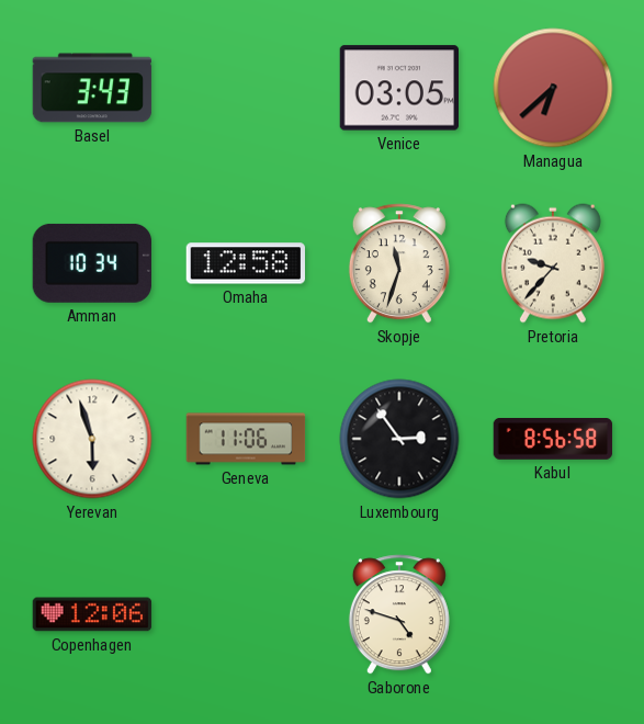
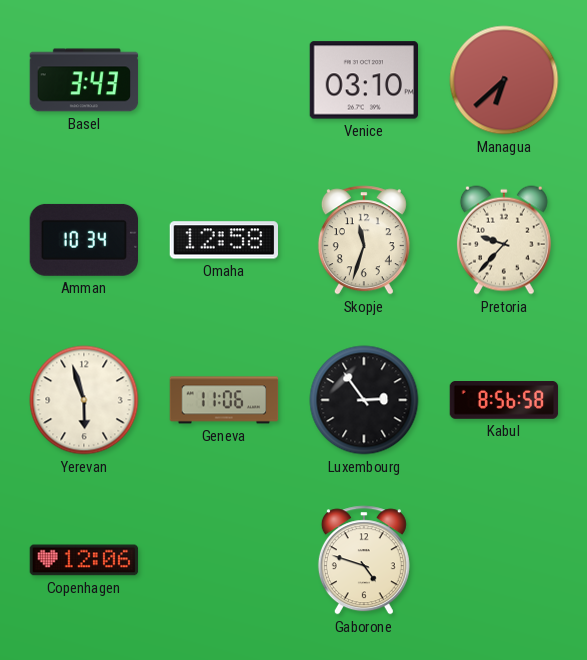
Venice: 03:05 -> 03:10 (364, 80)
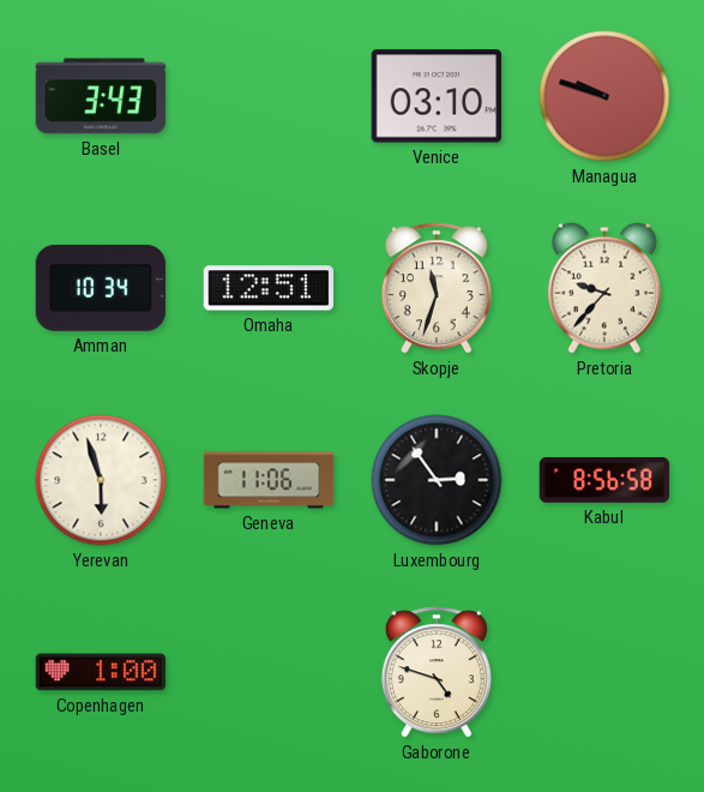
Managua: 6:38 -> 9:48 (604, 96)
Omaha: 12:58 -> 12:51 (269, 288)
Copenhagen: 12:06 -> 1:00 (101, 672)
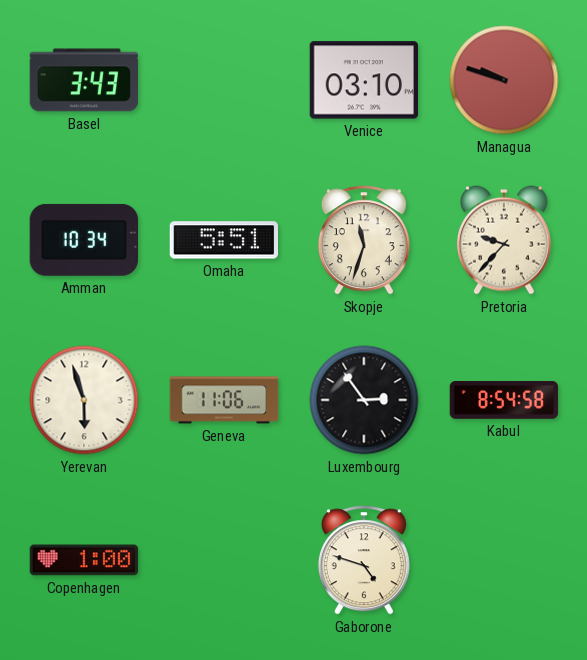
Omaha: 12:51 -> 5:51 (224, 240)
Kabul: 8:56 -> 8:54 (504, 401)
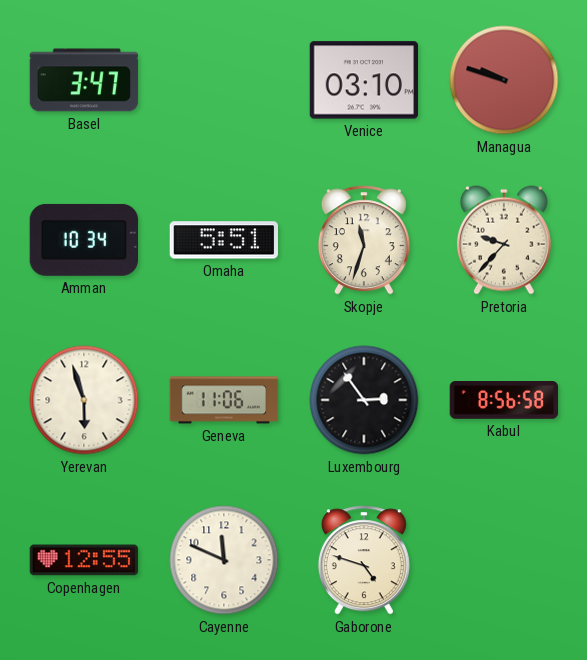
Basel: 3:43 -> 3:47 (84, 80)
Kabul: 8:54 -> 8:56 (504, 401)
Copenhagen: 1:00 -> 12:55 (84, 560)
Cayenne: none -> 11:49 (224, 560)
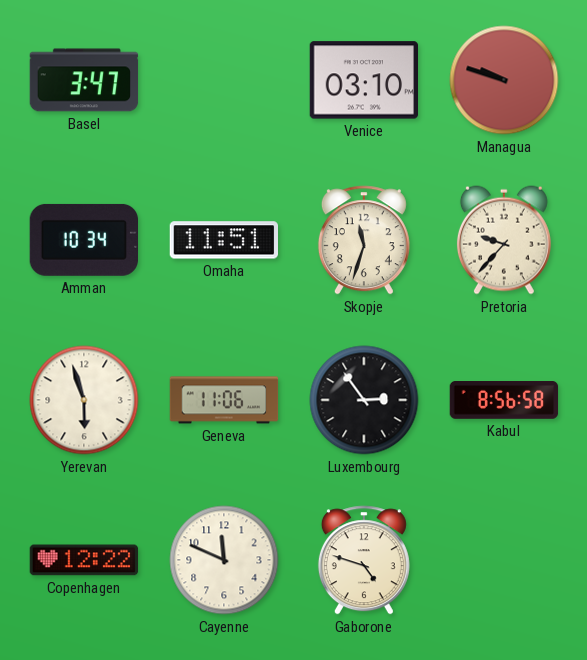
Omaha: 5:51 -> 11:51 (224, 240)
Copenhagen: 12:55 -> 12:22 (84, 560)
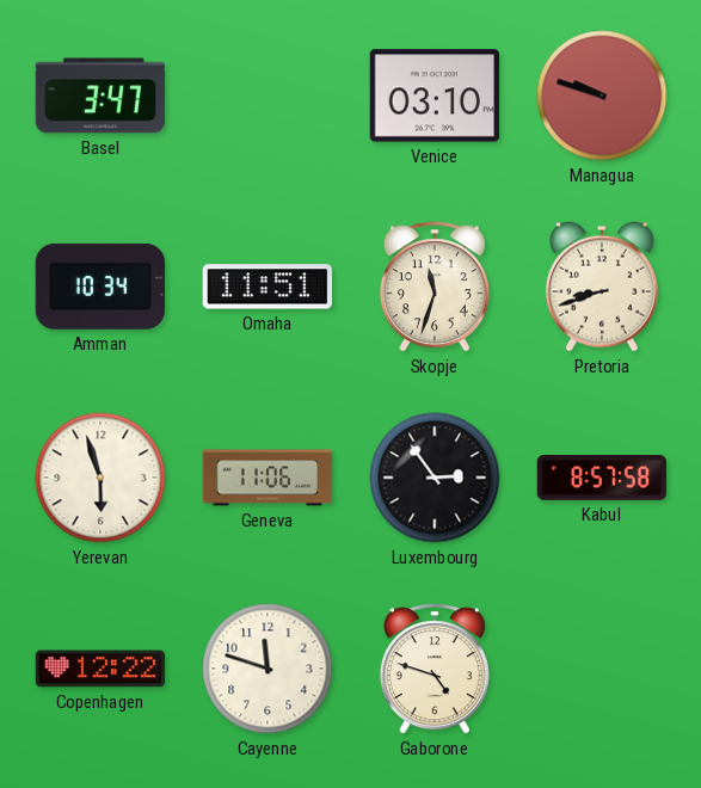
Pretoria: 9:37 -> 8:42 (602, 287)
Kabul: 8:56 -> 8:57 (602, 479)
Cayenne: 11:49 -> 11:48 (268, 669)
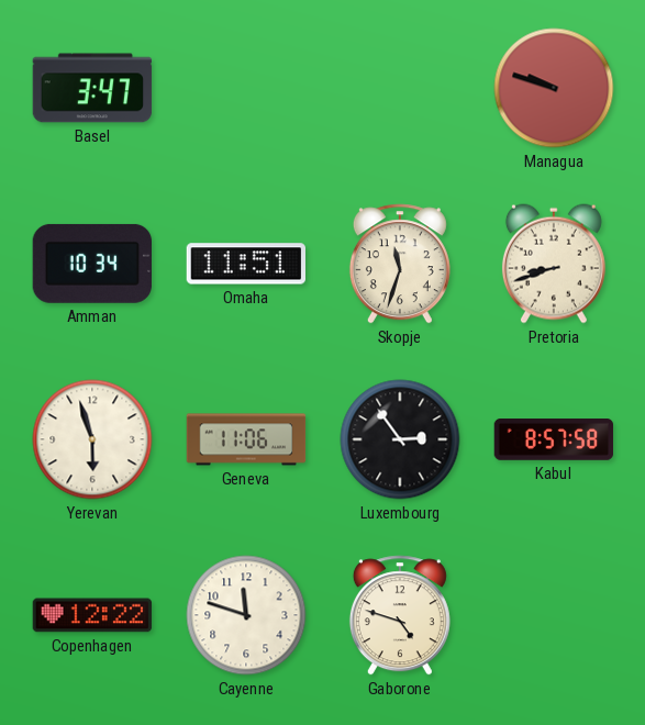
Venice: 03:10 -> none (435, 96)
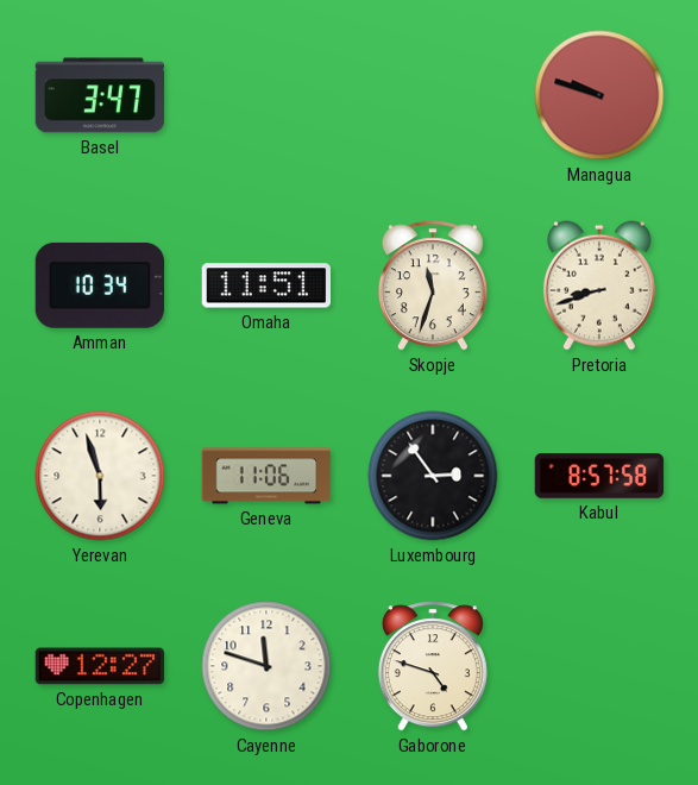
Copenhagen: 12:22 -> 12:27 (100, 666)
